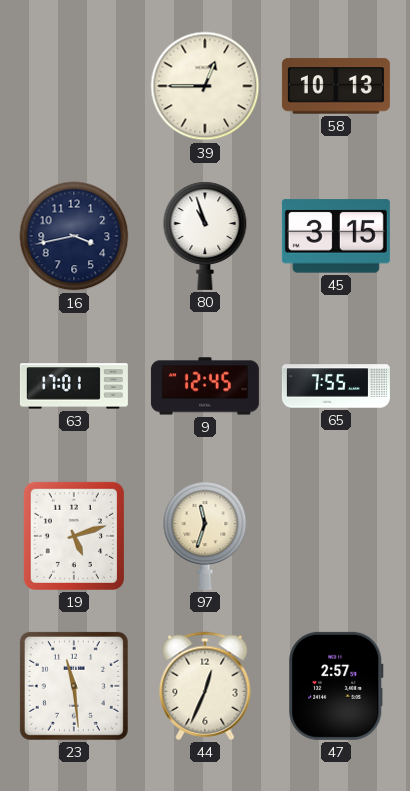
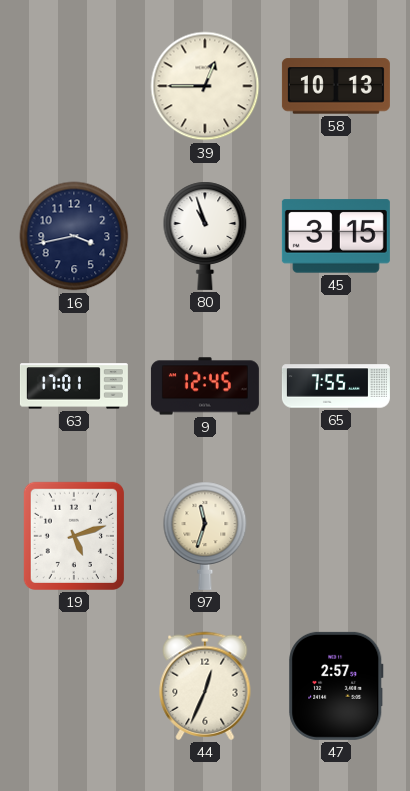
23: 11:29 -> none (74, 686)
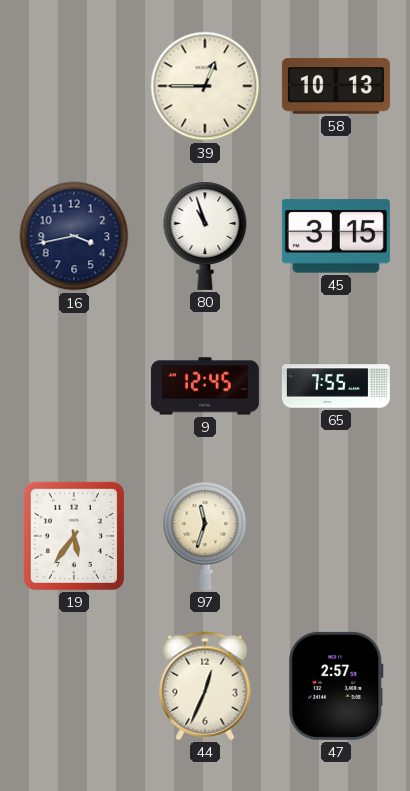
63: 17:01 -> none (74, 386)
19: 5:12 -> 5:36 (74, 536)
